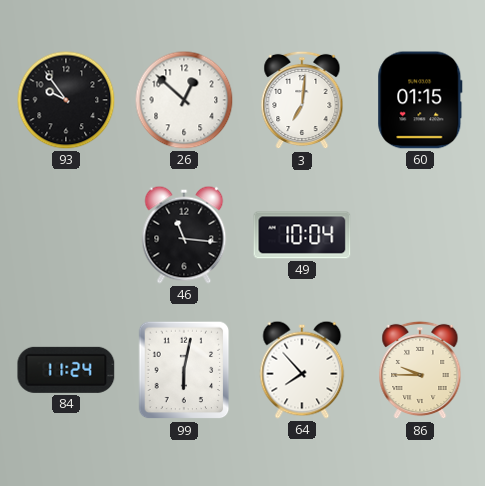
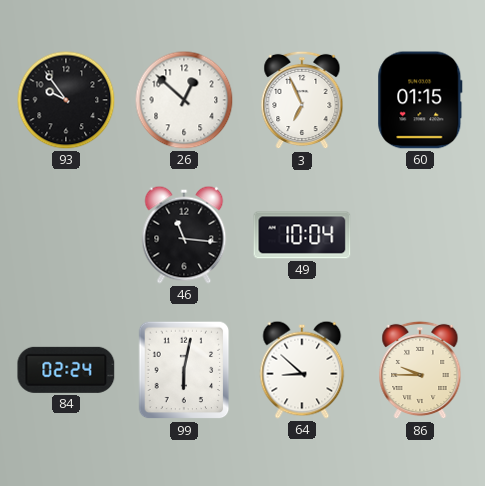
3: 7:01 -> 6:56 (302, 100)
84: 11:24 -> 02:24 (66, 370)
64: 7:53 -> 8:52 (302, 370)
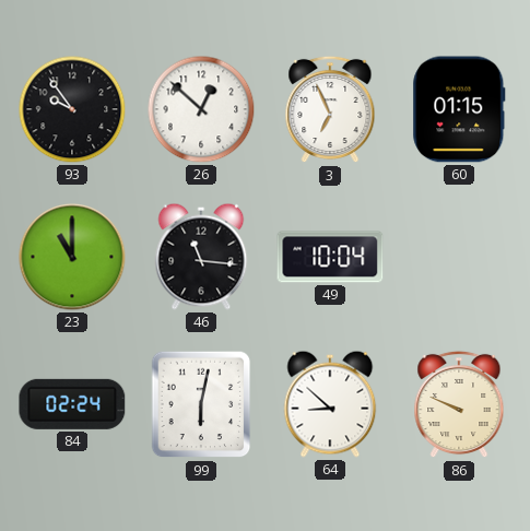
23: none -> 11:00 (72, 257)
86: 9:45 -> 9:49 (459, 404)
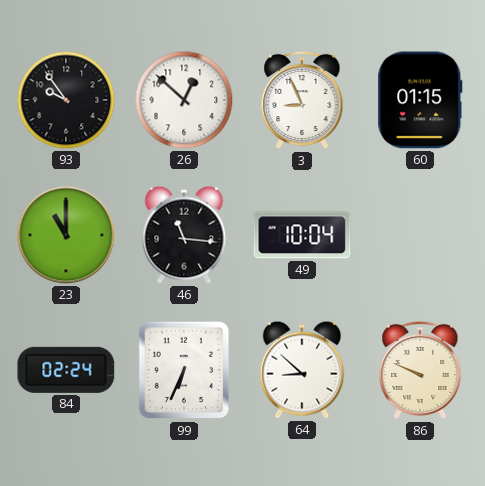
3: 6:56 -> 8:56 (302, 100)
99: 6:02 -> 6:34 (184, 370)
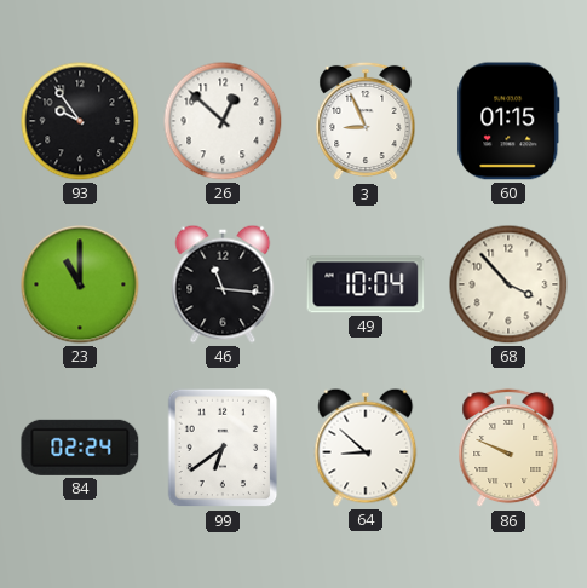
68: none -> 3:53 (508, 284)
99: 6:34 -> 6:39 (223, 448)
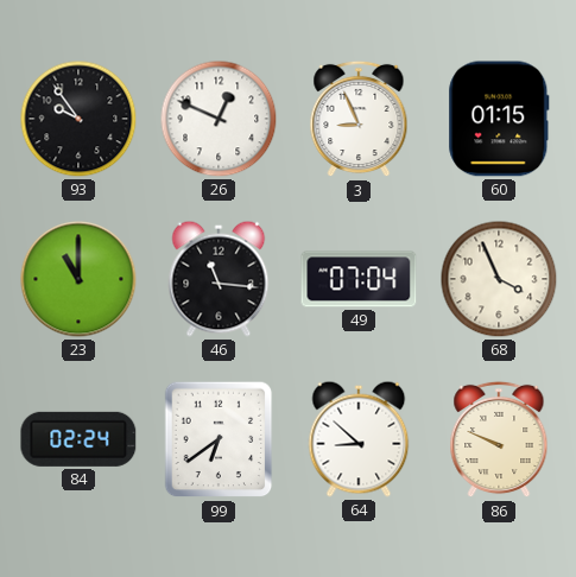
26: 12:52 -> 12:49 (219, 119)
49: 10:04 -> 07:04 (359, 279)
68: 3:53 -> 3:56 (499, 279)
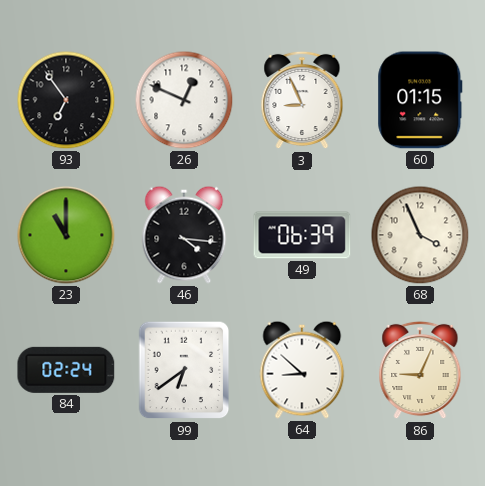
93: 9:54 -> 6:54 (66, 100)
46: 11:16 -> 4:16 (184, 235)
49: 07:04 -> 06:39 (302, 235)
86: 9:49 -> 9:04 (420, 370)
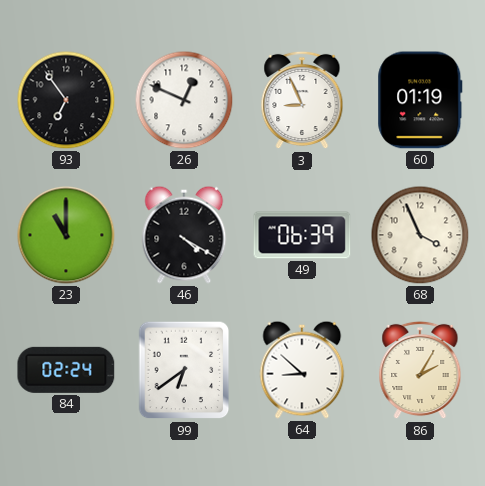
60: 01:15 -> 01:19 (420, 100)
46: 4:16 -> 4:20 (184, 235)
86: 9:04 -> 2:05 (420, 370)
